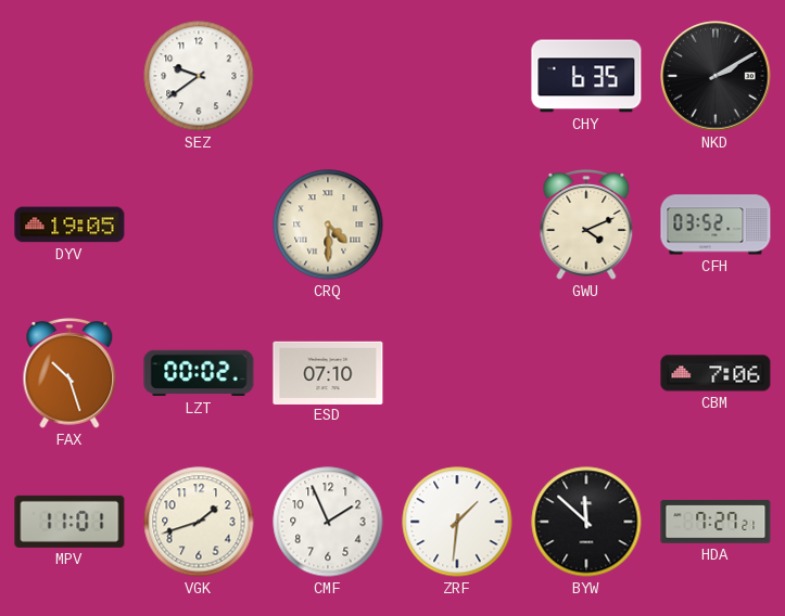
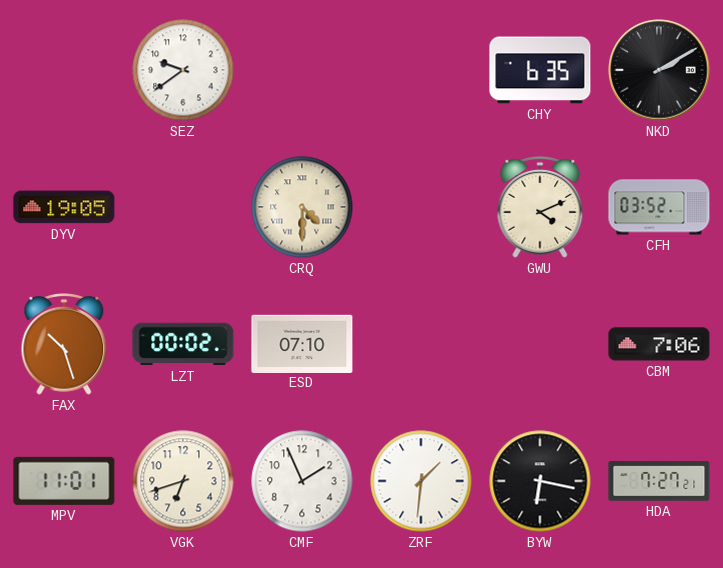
VGK: 1:42 -> 6:42 (183, 481)
BYW: 11:52 -> 6:17 (540, 481)
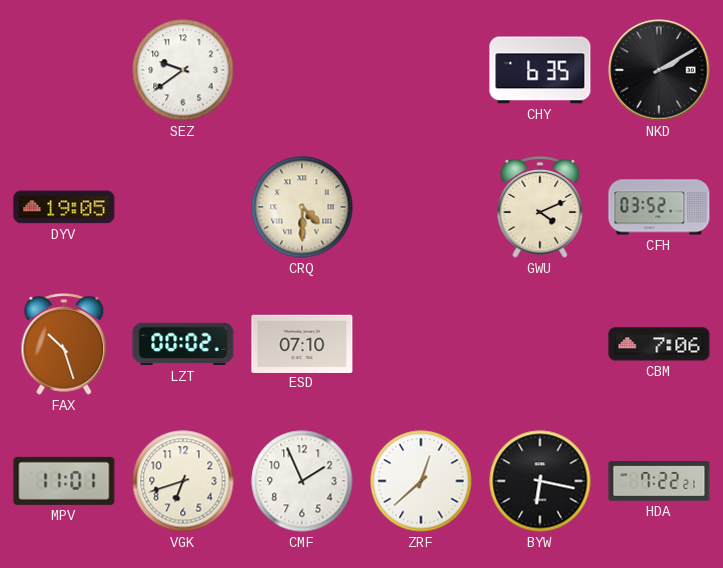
ZRF: 1:31 -> 12:38 (421, 481)
HDA: 7:27 -> 7:22 (659, 481)
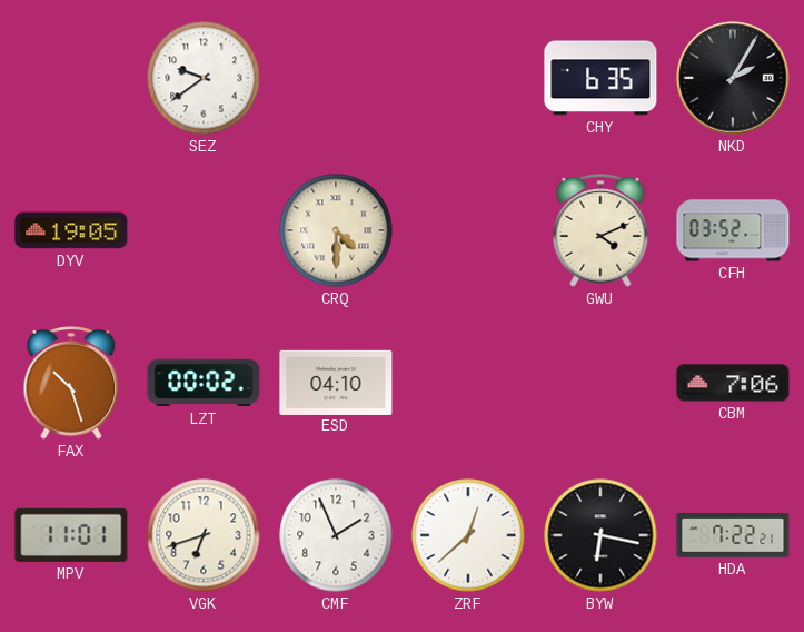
NKD: 2:10 -> 2:05 (733, 78)
ESD: 07:10 -> 04:10 (336, 382)
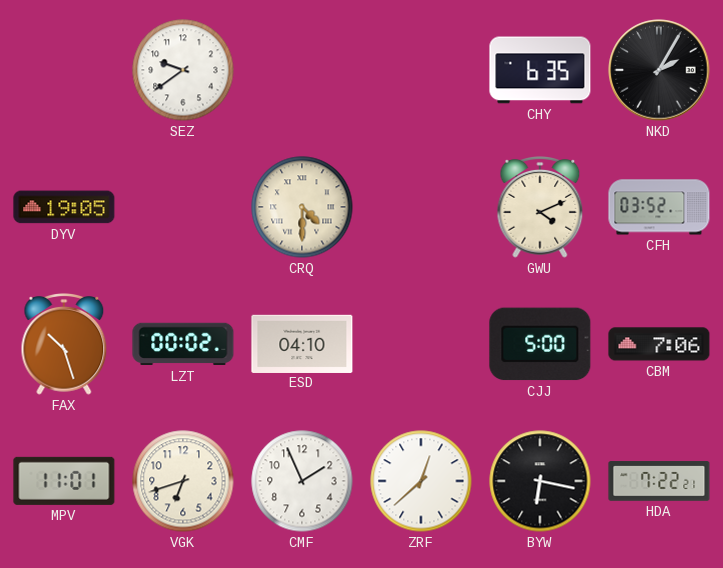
CJJ: none -> 5:00 (540, 344)
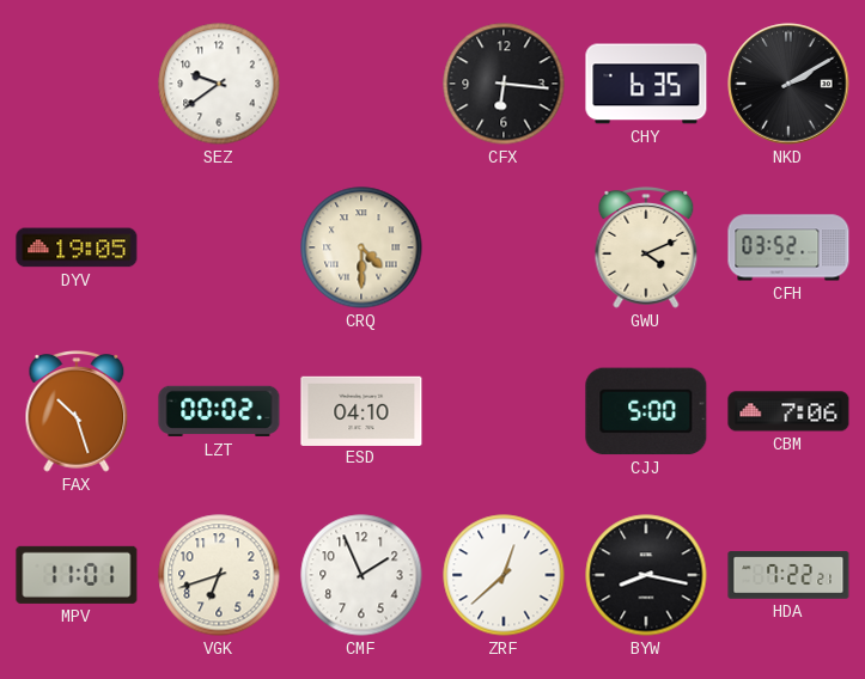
CFX: none -> 6:16 (504, 84)
NKD: 2:05 -> 2:10 (788, 84)
BYW: 6:17 -> 8:17 (646, 575)
